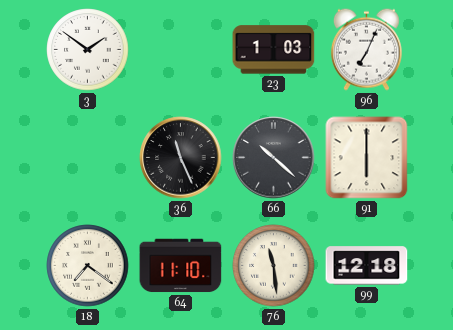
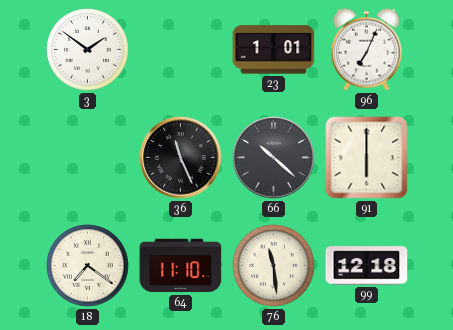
23: 1:03 -> 1:01 (274, 50)
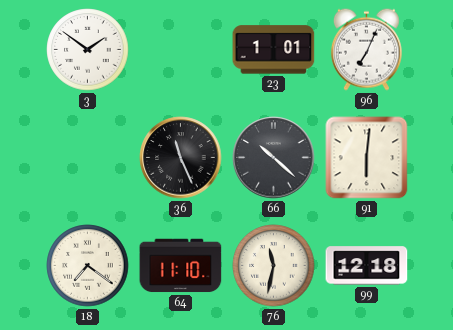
91: 6:00 -> 6:01 (367, 158)
76: 11:29 -> 11:32 (274, 266)
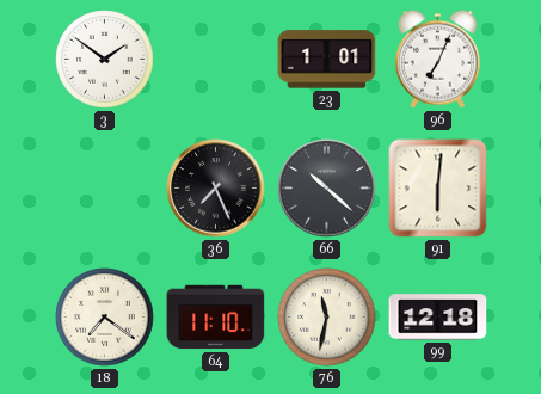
36: 11:26 -> 7:26 (216, 189)
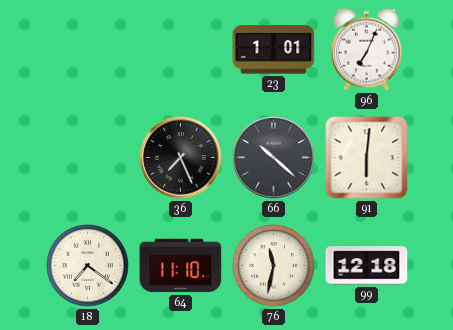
3: 1:51 -> none (105, 60)
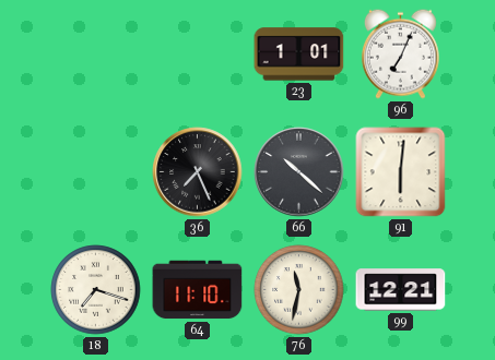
18: 7:21 -> 7:18 (96, 290)
99: 12:18 -> 12:21 (401, 290)
